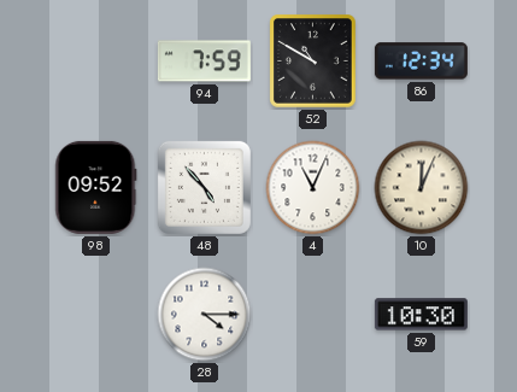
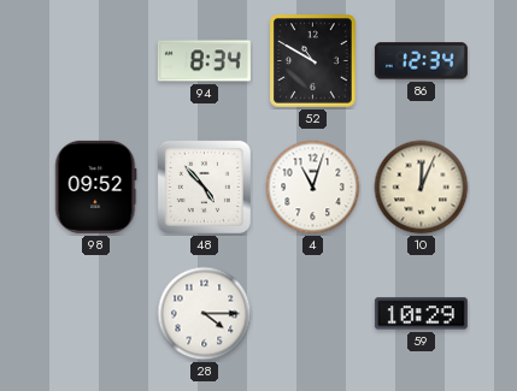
94: 7:59 -> 8:34 (204, 61)
4: 11:04 -> 11:03 (313, 188)
59: 10:30 -> 10:29 (421, 314)
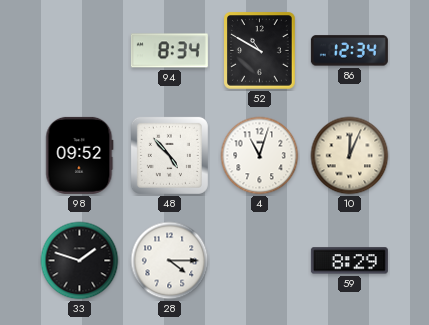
33: none -> 1:48 (80, 261)
59: 10:29 -> 8:29 (349, 261)
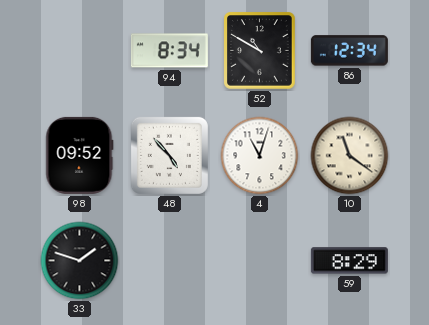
10: 12:04 -> 11:21 (350, 156)
28: 4:15 -> none (170, 261)
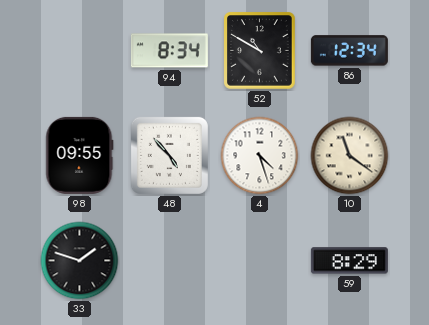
98: 09:52 -> 09:55 (80, 155)
4: 11:03 -> 4:27 (260, 156)
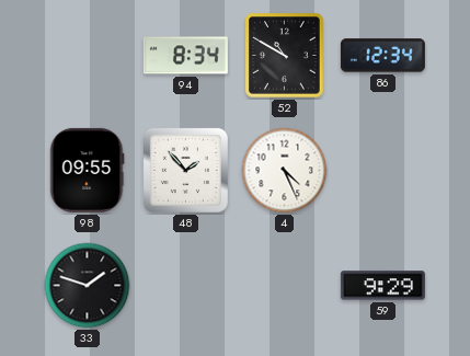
48: 4:53 -> 1:53 (185, 170)
4: 4:27 -> 4:26 (285, 171)
10: 11:21 -> none (350, 156)
59: 8:29 -> 9:29 (382, 286)
